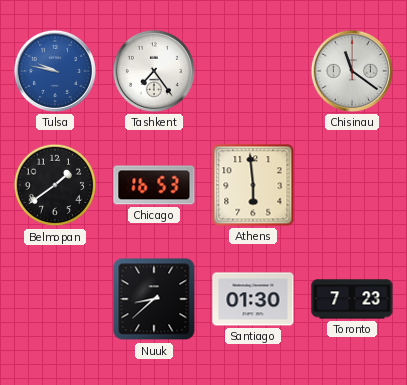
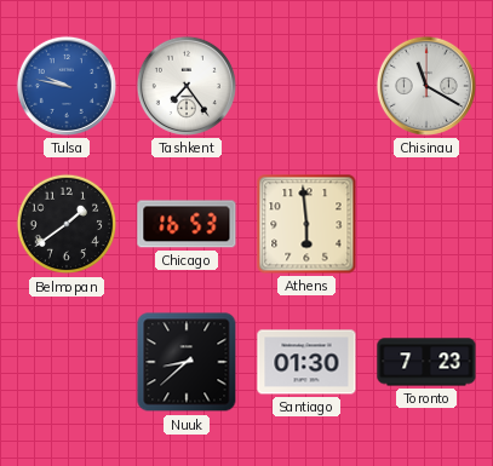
Chisinau: 11:21 -> 11:20 (426, 86)
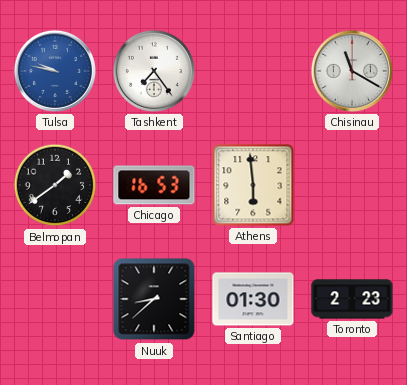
Toronto: 7:23 -> 2:23 (352, 299)
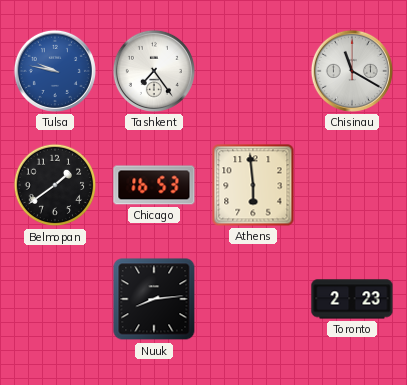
Nuuk: 8:38 -> 8:14 (154, 299)
Santiago: 01:30 -> none (253, 299)
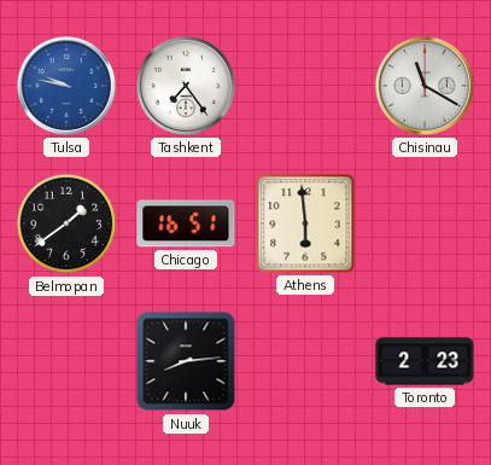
Chicago: 16:53 -> 16:51 (186, 223)
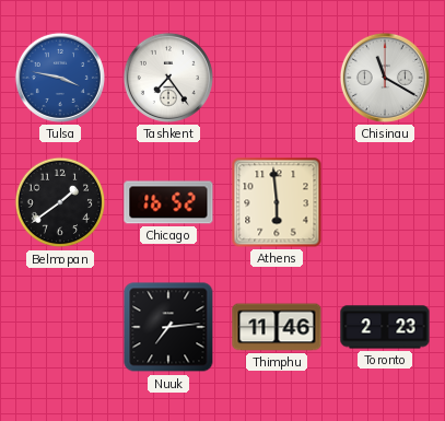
Tulsa: 9:47 -> 3:47 (60, 78)
Chicago: 16:51 -> 16:52 (168, 202)
Nuuk: 8:14 -> 7:14 (168, 327)
Thimphu: none -> 11:46 (277, 327)
